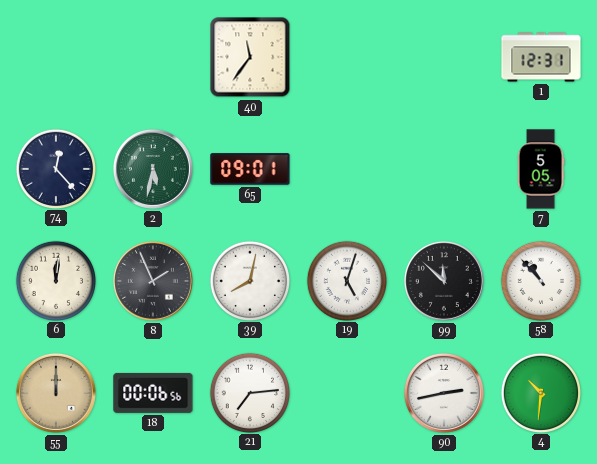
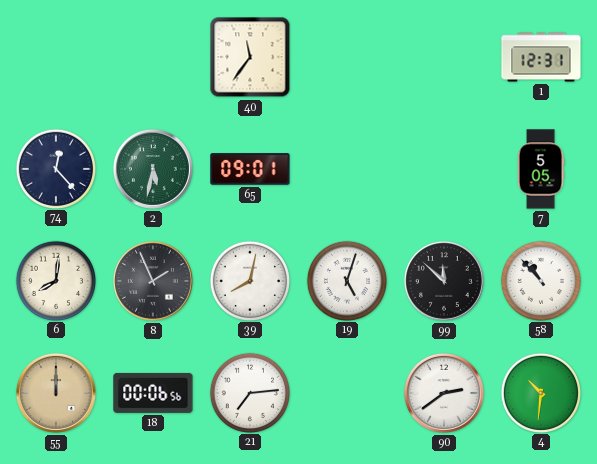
6: 12:01 -> 8:01 (55, 280)
90: 2:43 -> 2:39 (444, 393)
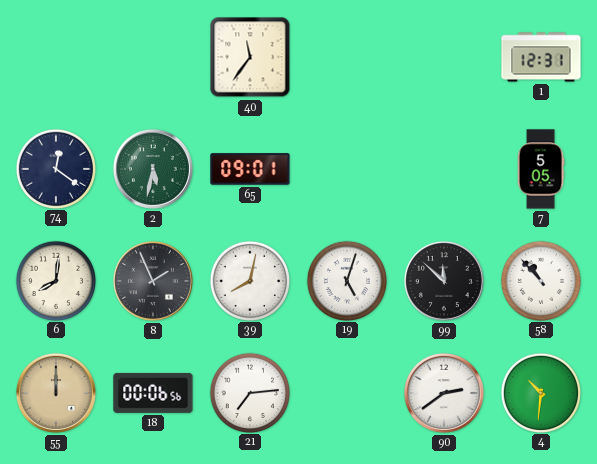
74: 12:23 -> 12:21 (55, 168)
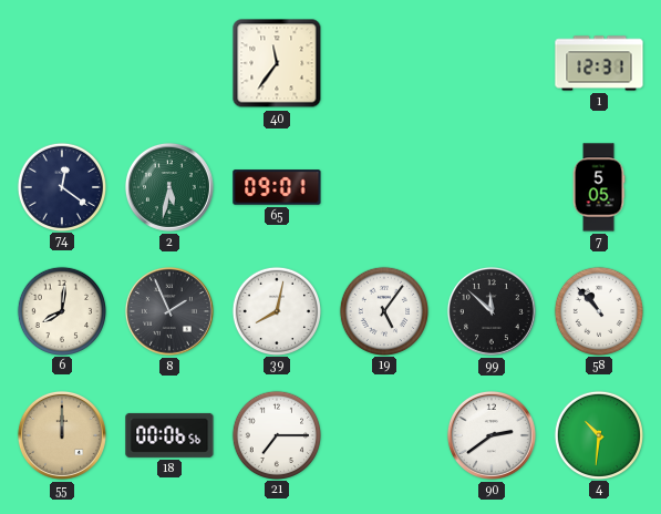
19: 5:03 -> 5:06 (383, 310)
21: 7:14 -> 7:15 (276, 434)
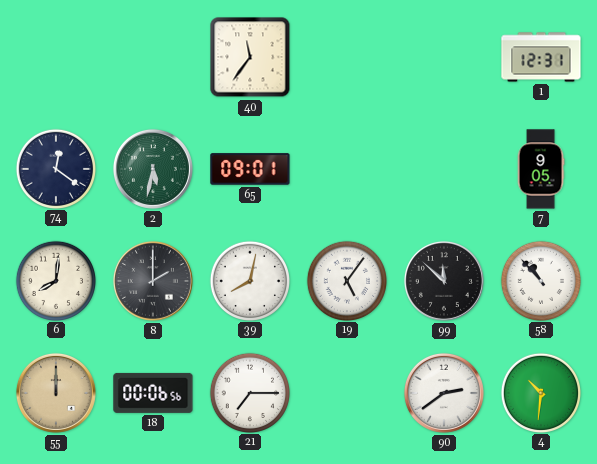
7: 5:05 -> 9:05 (541, 169)
8: 1:56 -> 2:00 (153, 281)
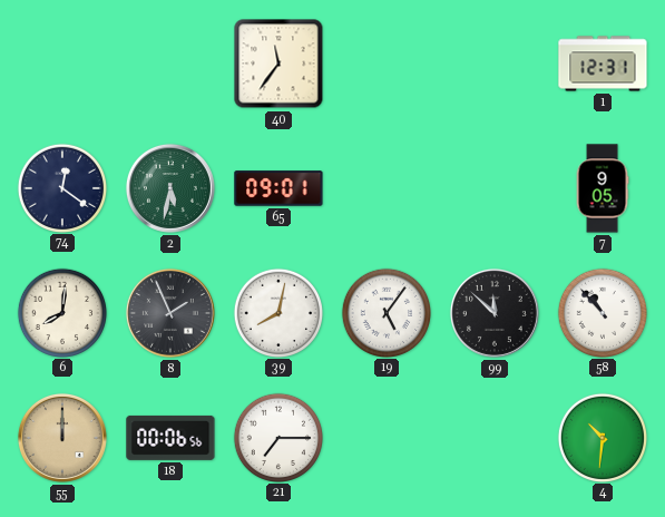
8: 2:00 -> 1:56 (170, 313)
90: 2:39 -> none (444, 393)
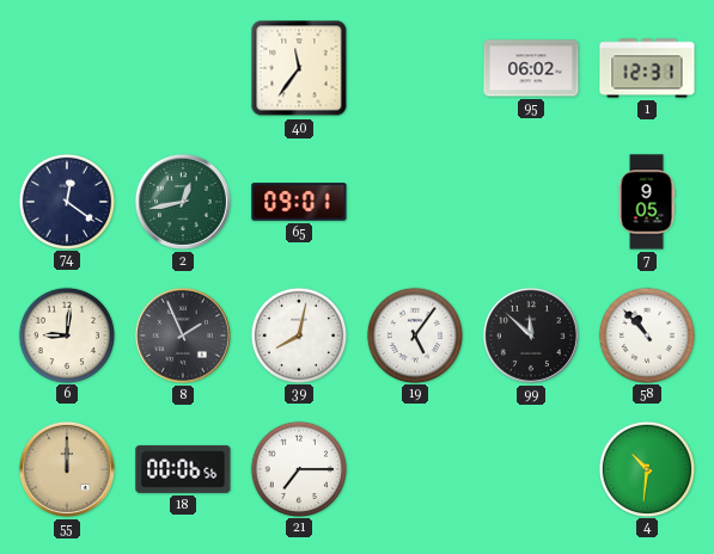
95: none -> 06:02 (531, 68)
2: 5:32 -> 12:43 (183, 202)
6: 8:01 -> 9:01 (66, 334)
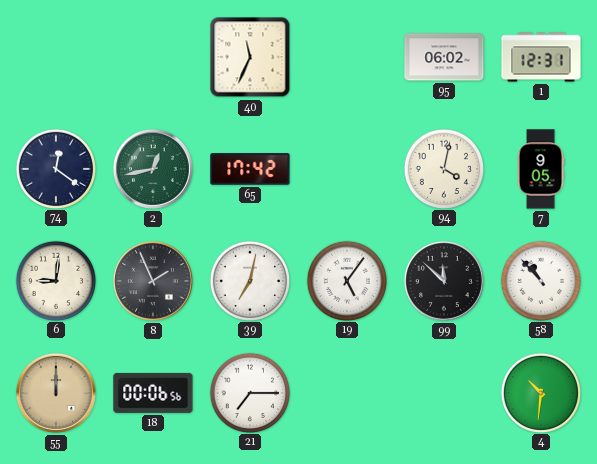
40: 11:36 -> 11:34 (250, 57)
65: 09:01 -> 17:42 (250, 169)
94: none -> 4:02 (443, 168)
39: 8:02 -> 7:02 (249, 280)
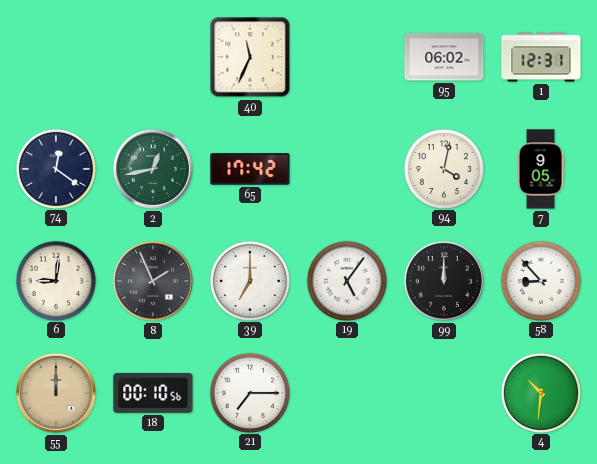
39: 7:02 -> 7:00 (249, 280)
99: 11:52 -> 12:00 (444, 281)
58: 10:53 -> 8:53 (540, 280)
18: 00:06 -> 00:10 (153, 393)
